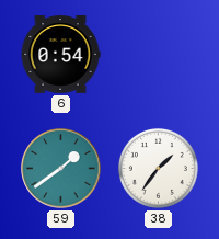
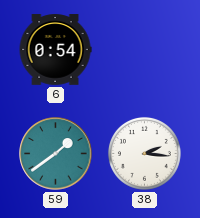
38: 1:36 -> 2:16 (144, 153)
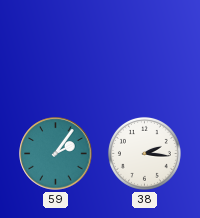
6: 0:54 -> none (55, 50)
59: 1:39 -> 2:06 (56, 154)
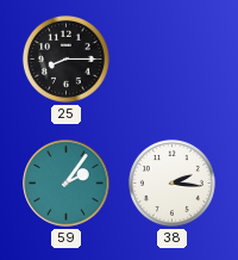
25: none -> 8:15 (65, 58)
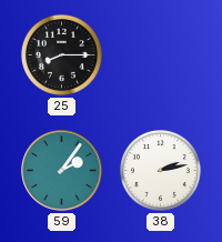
38: 2:16 -> 2:13 (160, 170)
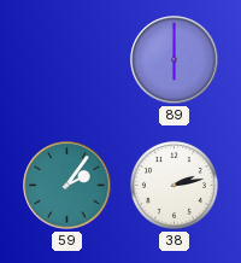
25: 8:15 -> none (61, 54)
89: none -> 6:00 (175, 60)
